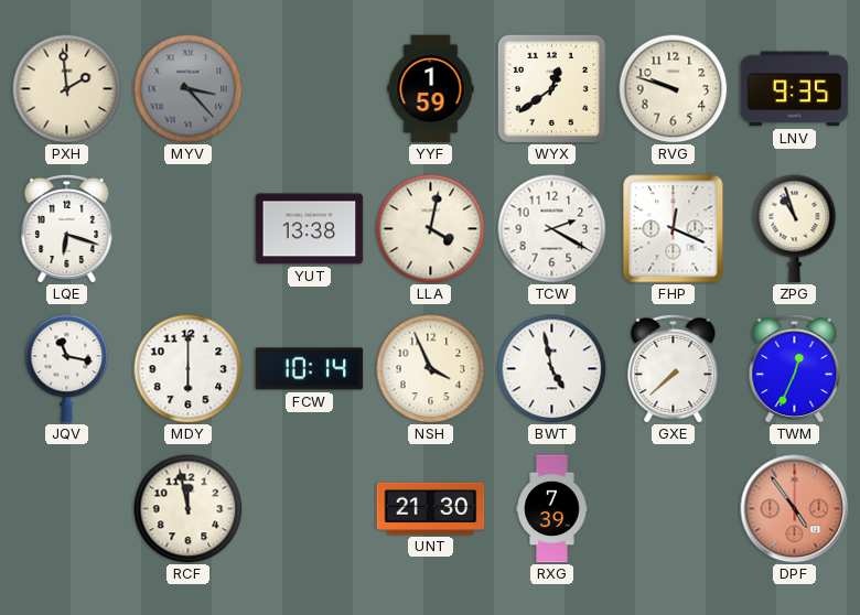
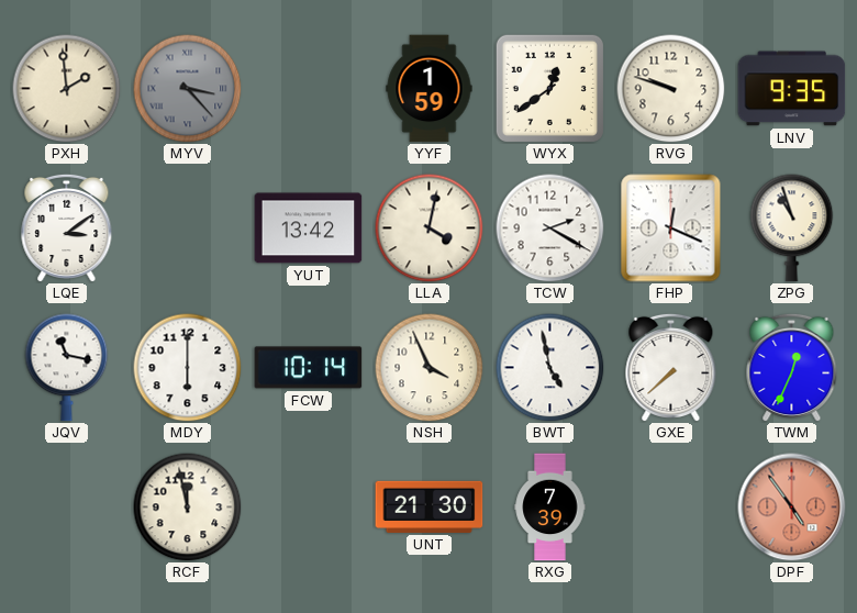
LQE: 6:18 -> 3:09 (67, 227)
YUT: 13:38 -> 13:42 (309, 229)
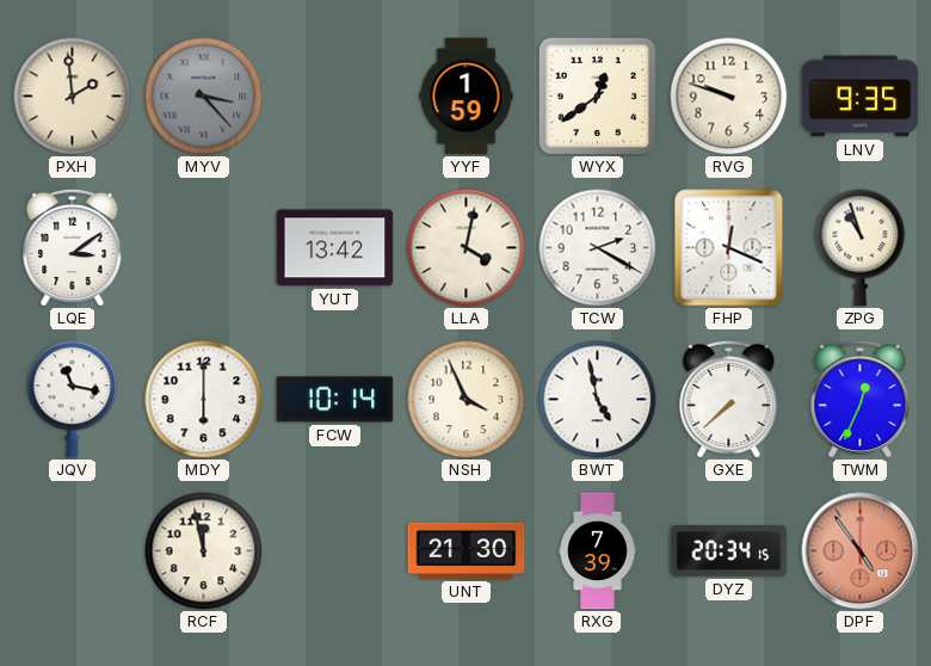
DYZ: none -> 20:34 (729, 551)
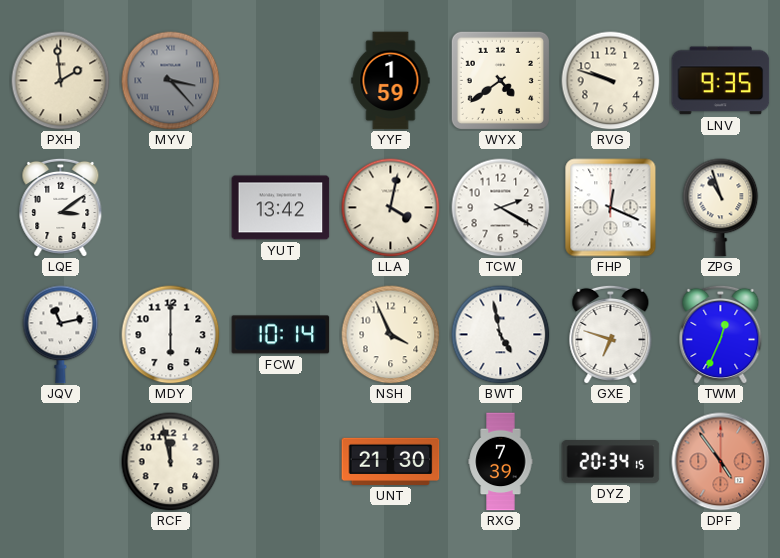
WYX: 12:39 -> 4:39 (500, 80)
JQV: 11:17 -> 11:13 (61, 335)
GXE: 7:38 -> 6:48 (611, 334)
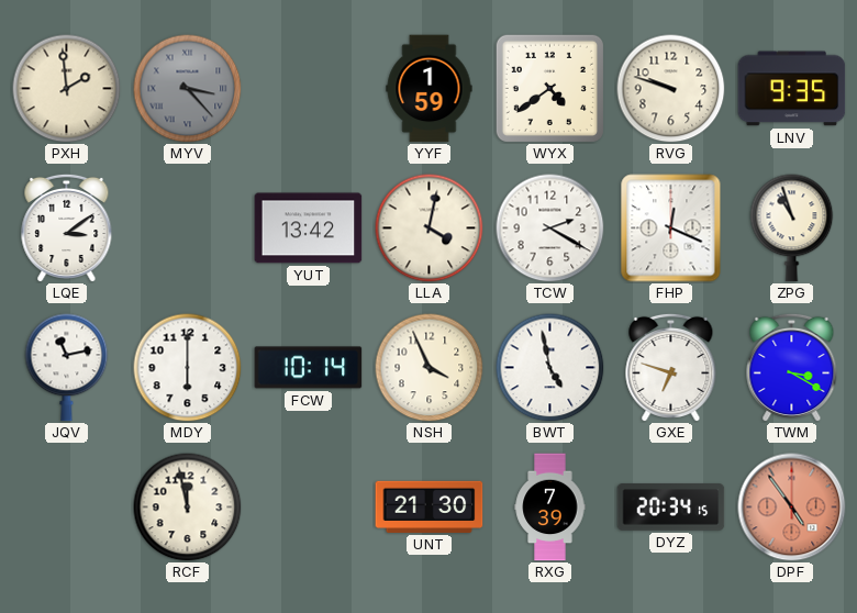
TWM: 12:34 -> 3:20 (792, 367)
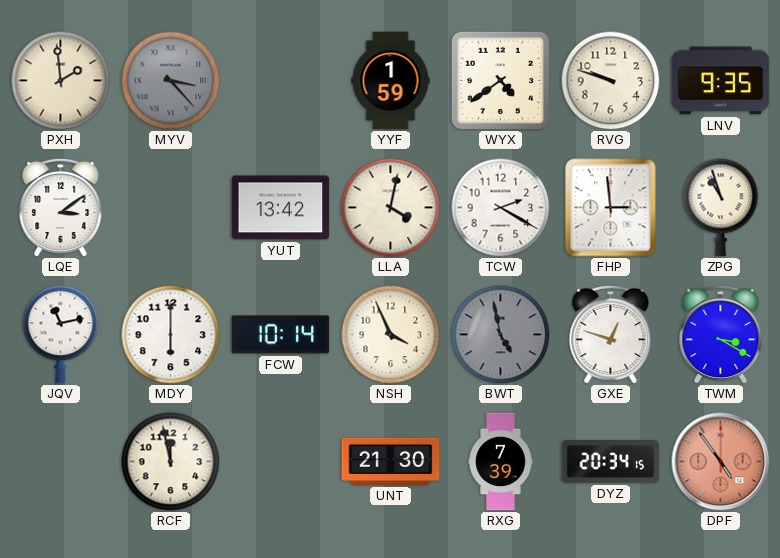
FHP: 12:19 -> 2:59 (611, 208)
BWT dial: white -> grey (501, 335)
GXE: 6:48 -> 12:48 (611, 334)
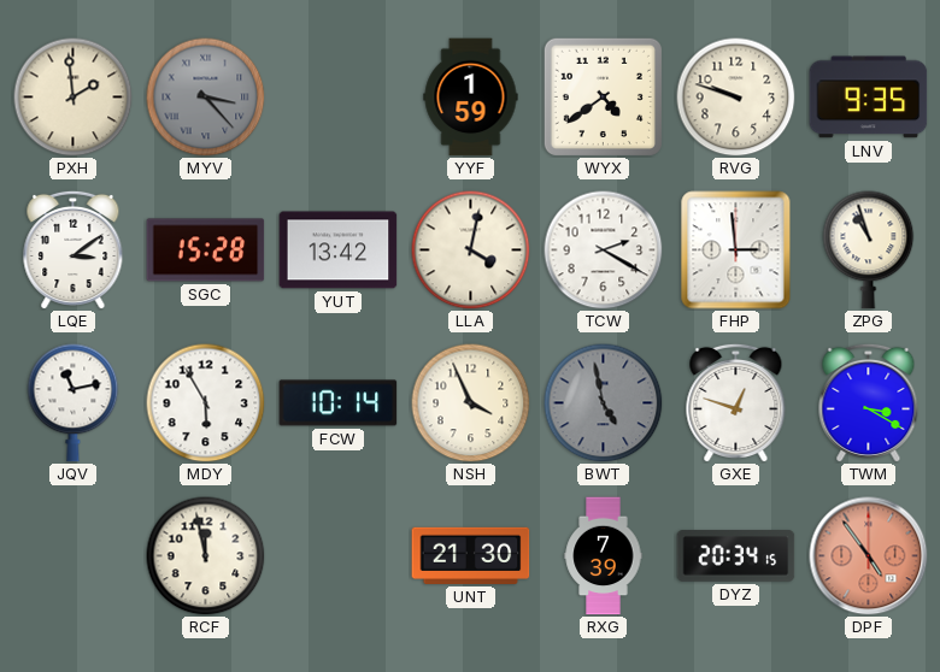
SGC: none -> 15:28 (206, 250)
MDY: 6:00 -> 5:55 (206, 403)
